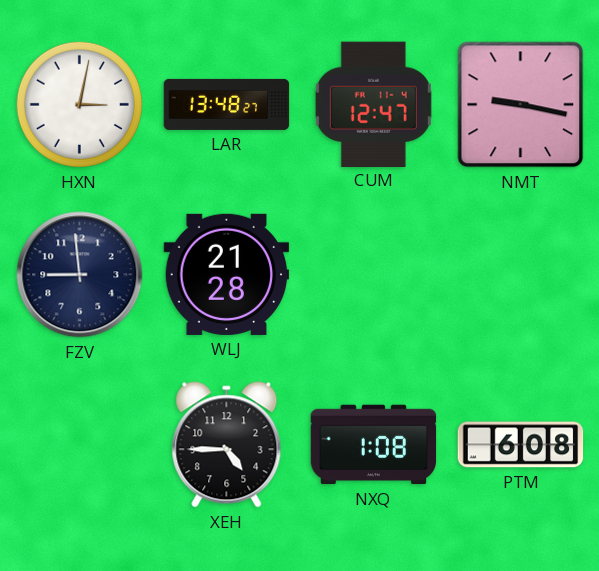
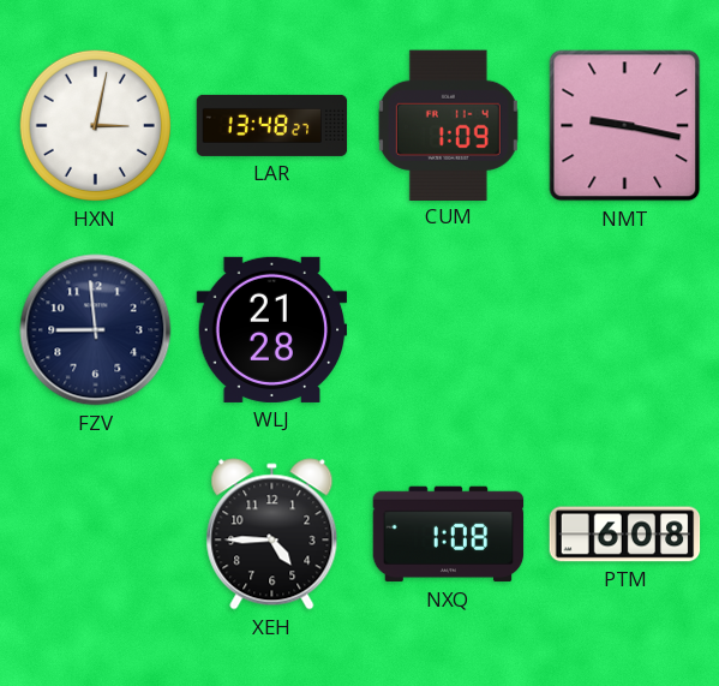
CUM: 12:47 -> 1:09 (448, 125)
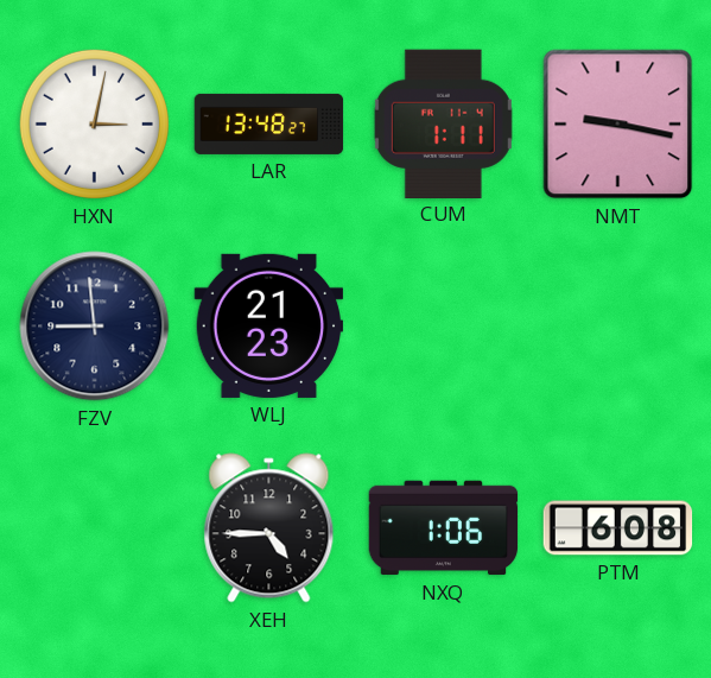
CUM: 1:09 -> 1:11 (443, 123)
WLJ: 21:28 -> 21:23 (269, 325)
NXQ: 1:08 -> 1:06 (444, 528)
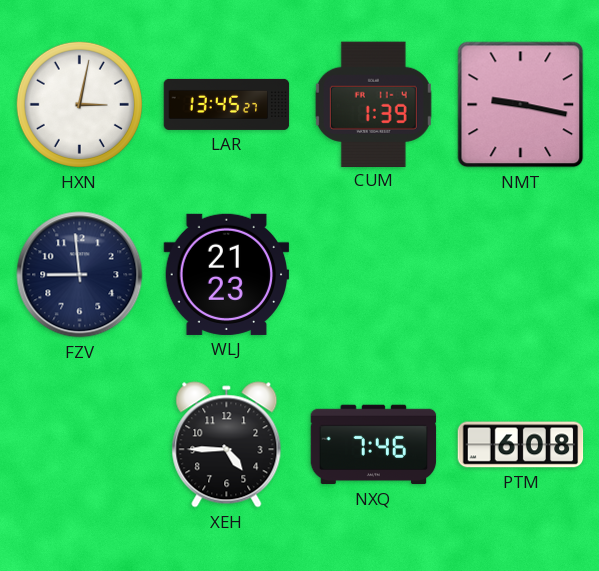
LAR: 13:48 -> 13:45 (227, 104)
CUM: 1:11 -> 1:39 (373, 104)
NXQ: 1:06 -> 7:46 (374, 445)
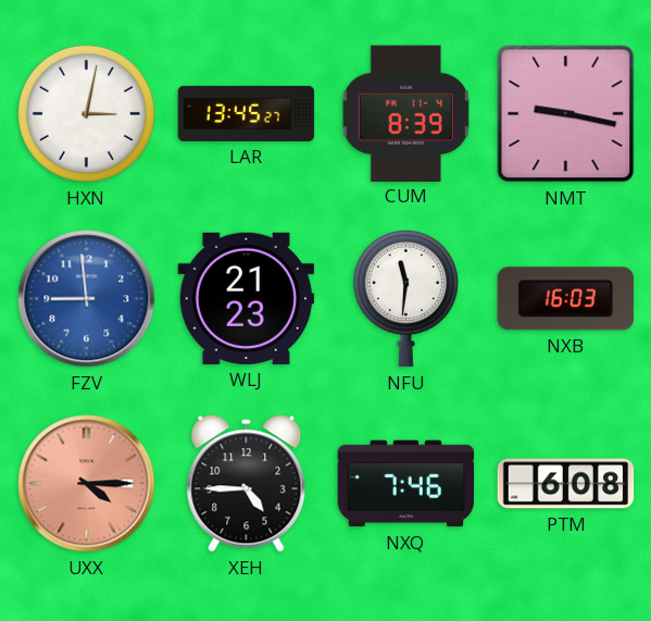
CUM: 1:39 -> 8:39 (405, 113)
FZV dial: navy -> blue (87, 299)
NFU: none -> 11:31 (405, 298)
NXB: none -> 16:03 (565, 299)
UXX: none -> 4:15 (87, 484)
